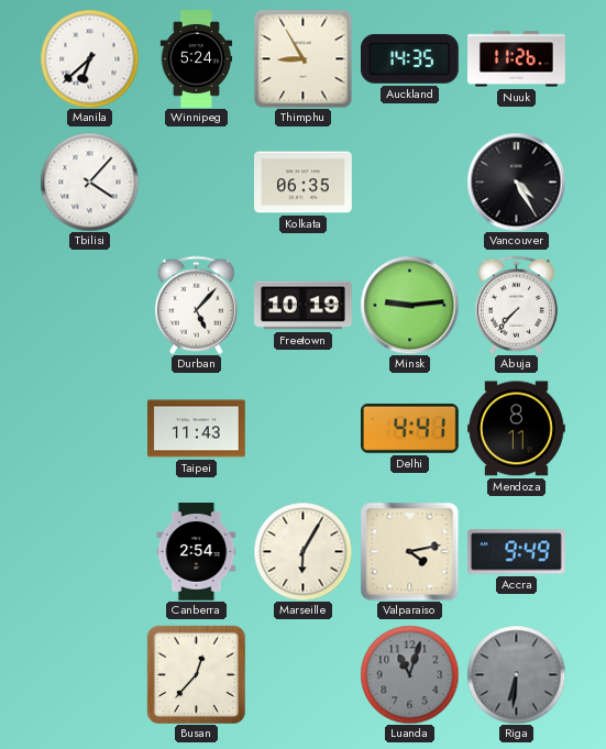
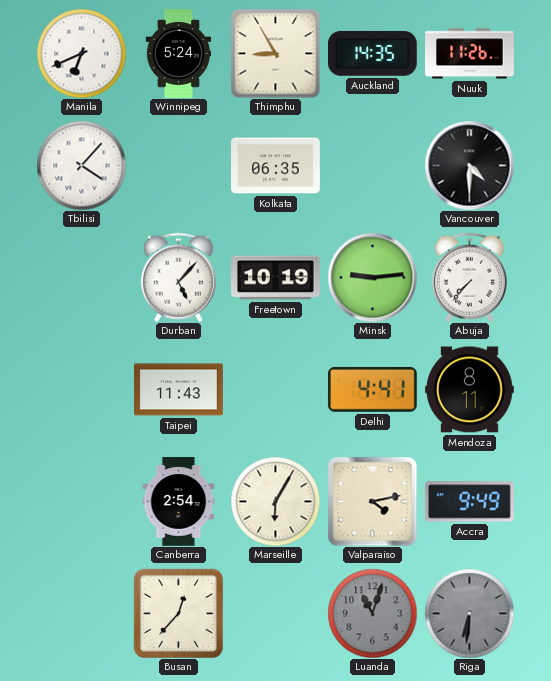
Manila: 6:38 -> 6:41 (81, 53)
Vancouver: 4:25 -> 4:30 (469, 165)
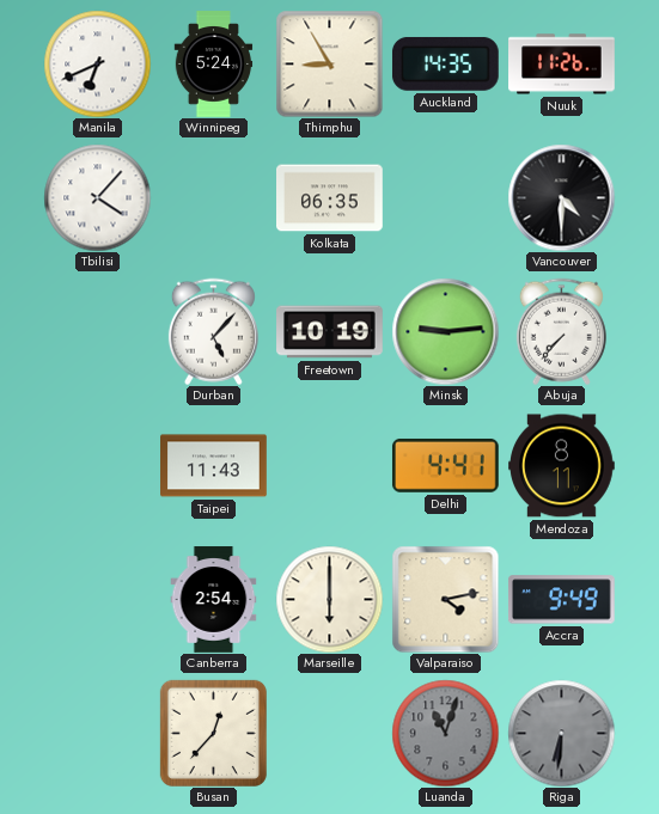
Marseille: 6:05 -> 6:00 (329, 599)
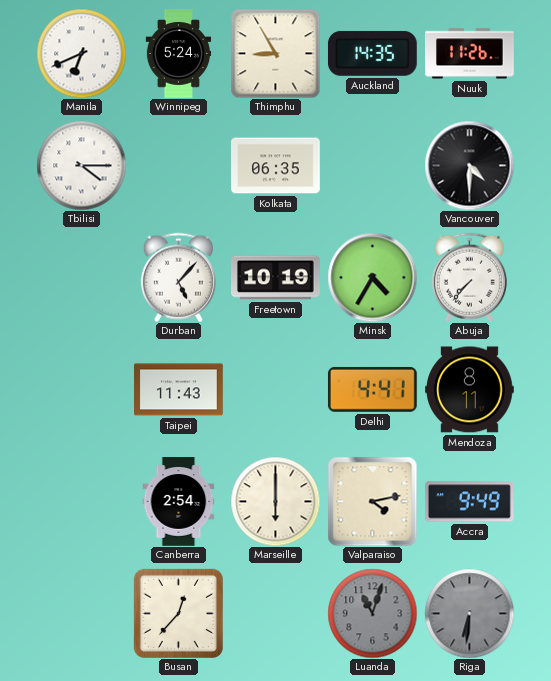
Tbilisi: 4:07 -> 4:15 (81, 165)
Minsk: 9:14 -> 4:35 (372, 277)
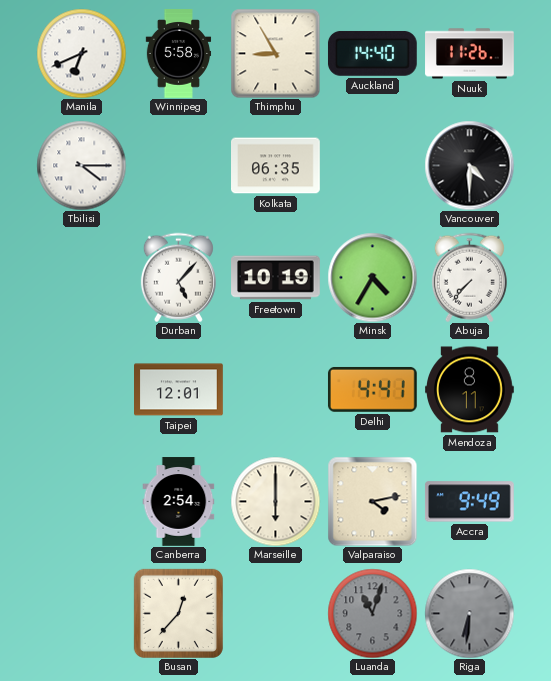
Winnipeg: 5:24 -> 5:58 (179, 54)
Auckland: 14:35 -> 14:40 (372, 53)
Taipei: 11:43 -> 12:01 (179, 390)
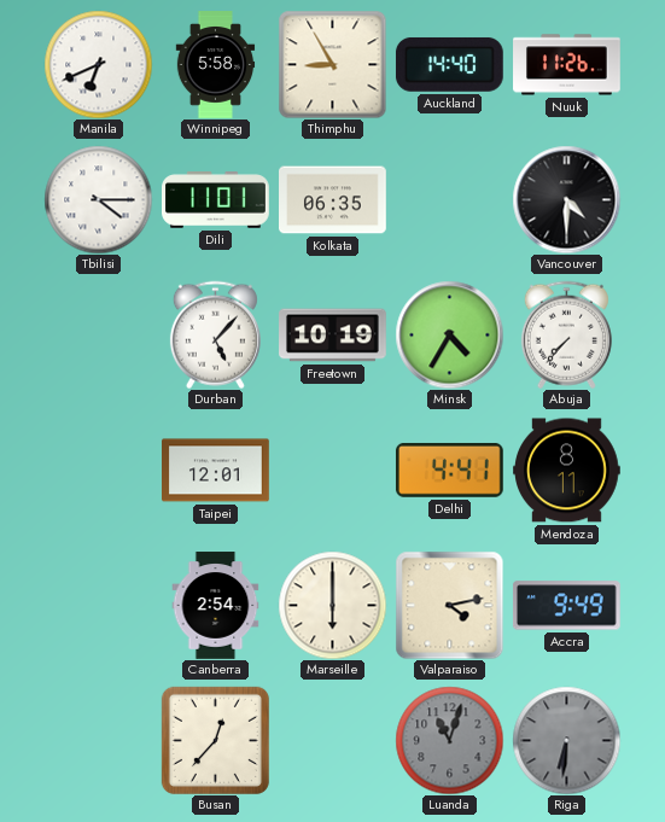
Dili: none -> 11:01 (216, 200)
